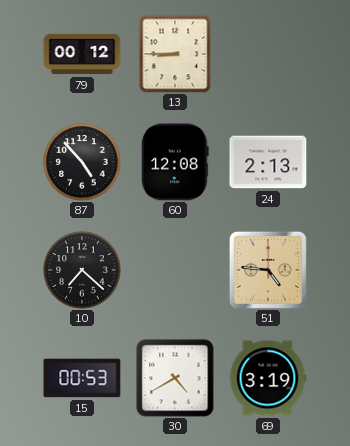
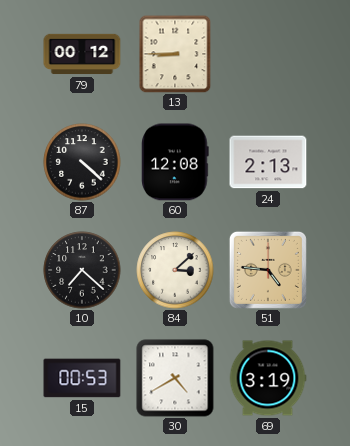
87: 4:53 -> 4:22 (82, 162)
84: none -> 3:08 (175, 270)
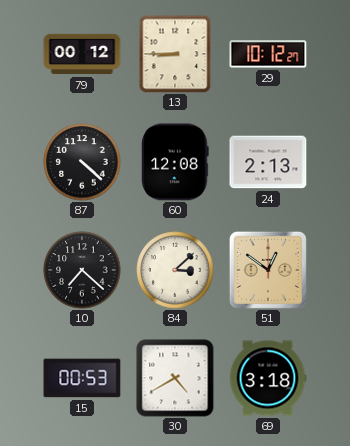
29: none -> 10:12 (268, 54)
51: 4:46 -> 12:51 (268, 270)
69: 3:19 -> 3:18 (268, 378)
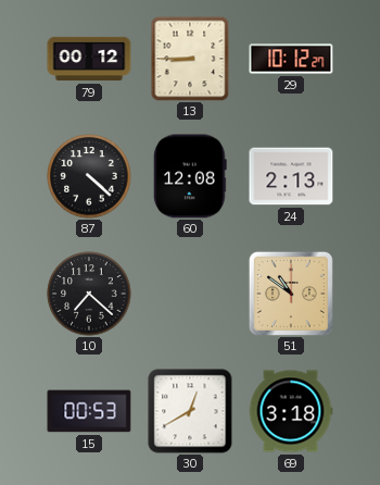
84: 3:08 -> none (175, 270)
51: 12:51 -> 10:51 (291, 294)
30: 4:40 -> 12:40 (190, 411)
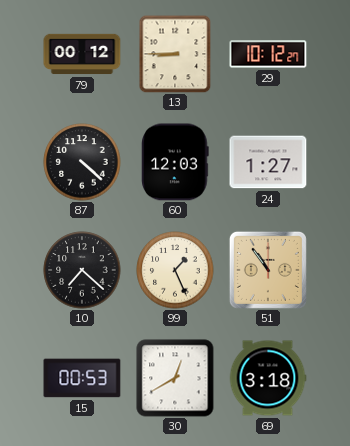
60: 12:08 -> 12:03 (175, 162)
24: 2:13 -> 1:27 (268, 162)
99: none -> 1:26 (175, 270)
51: 10:51 -> 10:54 (268, 270)
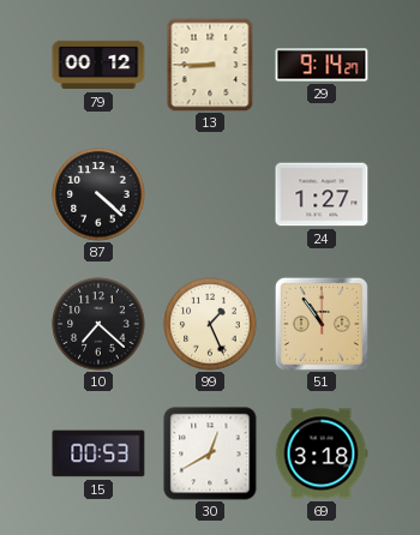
29: 10:12 -> 9:14 (322, 65)
60: 12:03 -> none (175, 162)
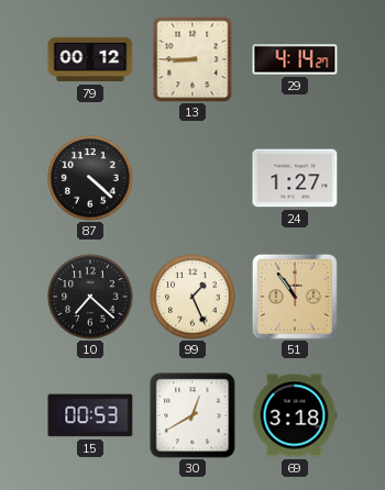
29: 9:14 -> 4:14 (295, 59)
